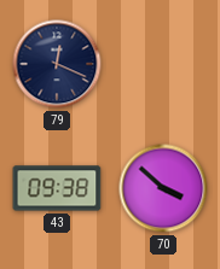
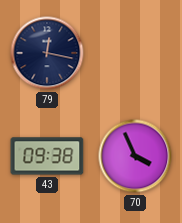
79: 12:19 -> 12:17 (47, 53)
70: 3:52 -> 3:56 (135, 156)
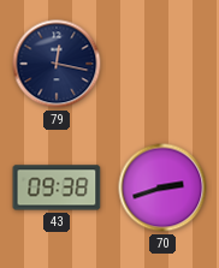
70: 3:56 -> 2:42 (162, 187)
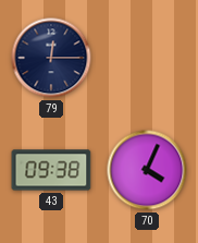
79: 12:17 -> 12:15 (51, 58)
70: 2:42 -> 4:04 (147, 170)
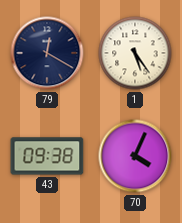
79: 12:15 -> 12:20 (47, 53)
1: none -> 5:24 (135, 53)
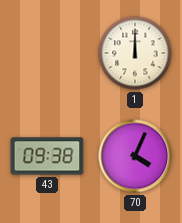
79: 12:20 -> none (47, 53)
1: 5:24 -> 12:00 (135, 53)
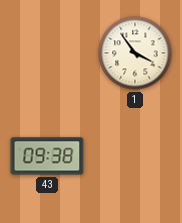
1: 12:00 -> 3:54 (135, 53)
70: 4:04 -> none (135, 156)
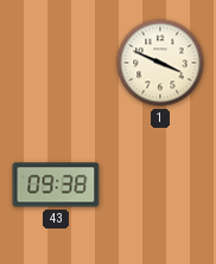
1: 3:54 -> 3:49 (160, 63)
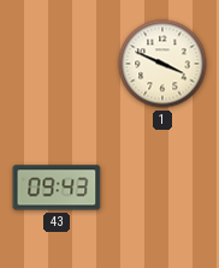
43: 09:38 -> 09:43 (57, 187)
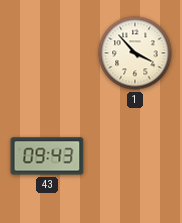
1: 3:49 -> 3:53 (135, 53)
